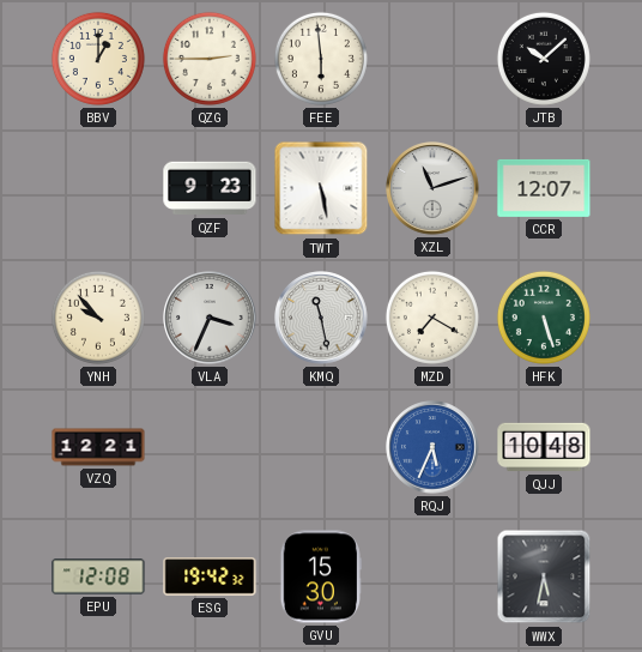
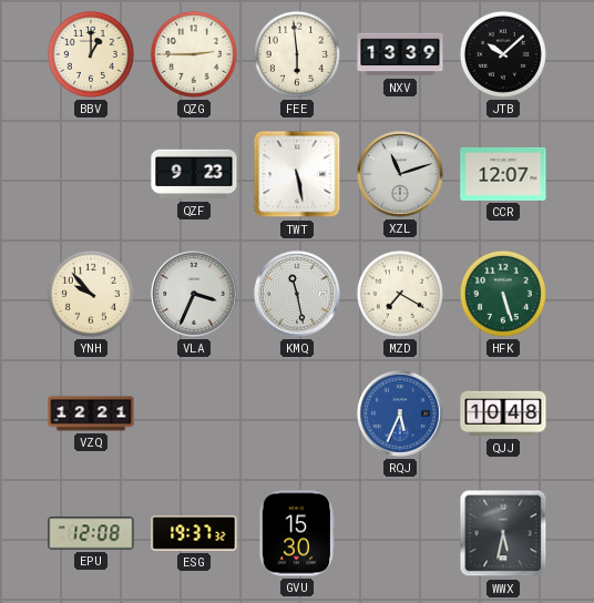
NXV: none -> 13:39 (400, 54)
ESG: 19:42 -> 19:37 (194, 534)
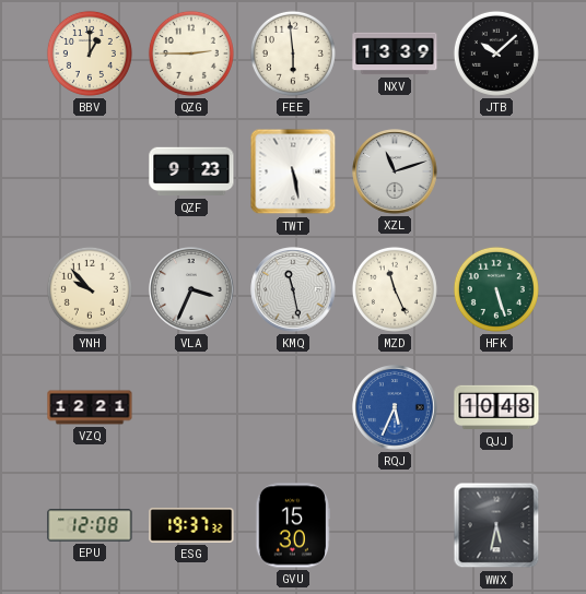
CCR: 12:07 -> none (503, 174)
MZD: 7:20 -> 11:26 (395, 289)
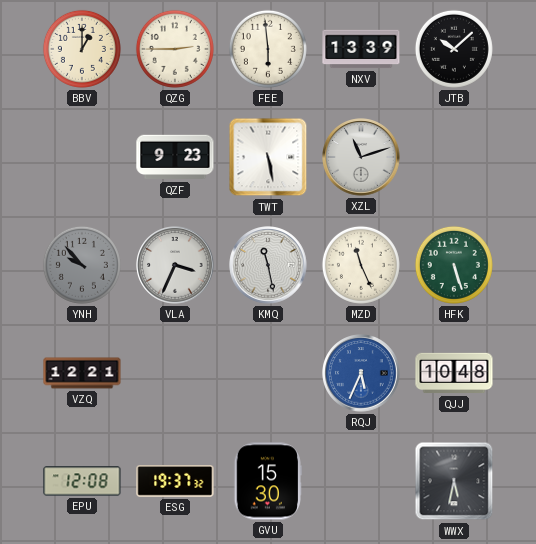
YNH dial: cream -> grey (82, 265)
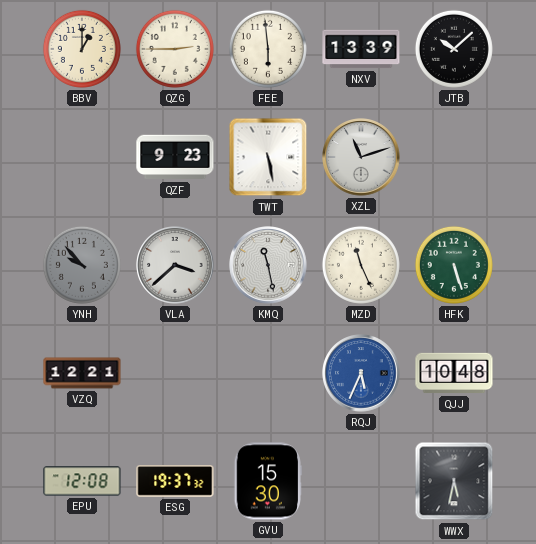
VLA: 3:34 -> 3:38 (175, 265)
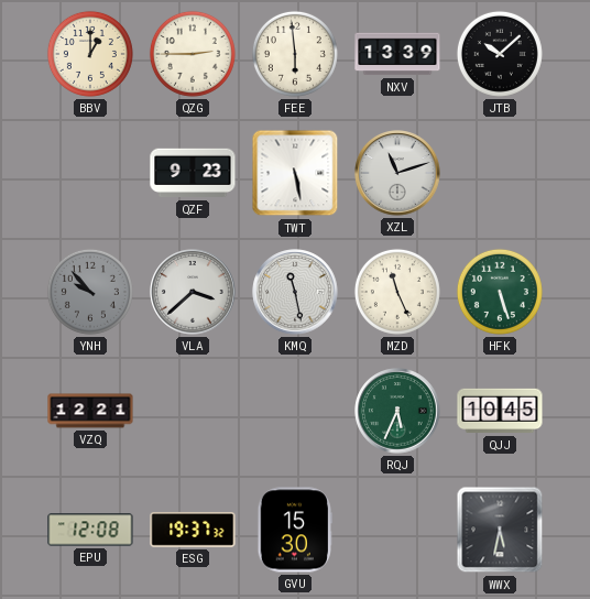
RQJ dial: blue -> green (397, 411)
QJJ: 10:48 -> 10:45 (500, 411)
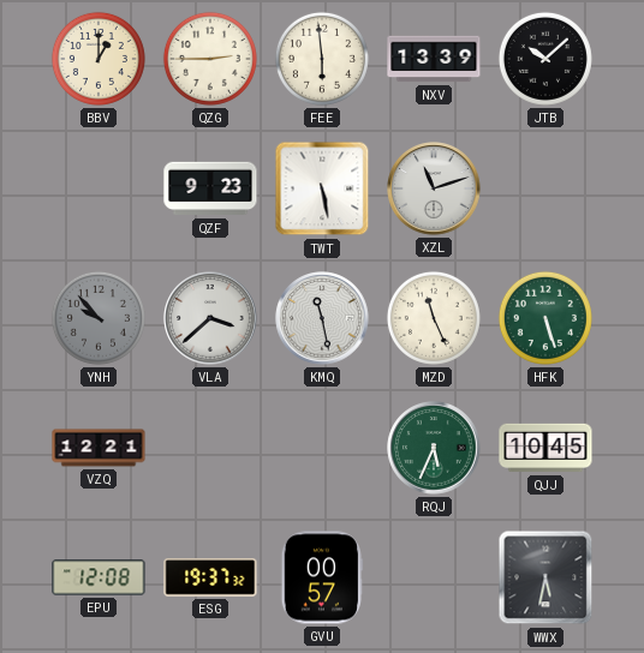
GVU: 15:30 -> 00:57 (322, 577)
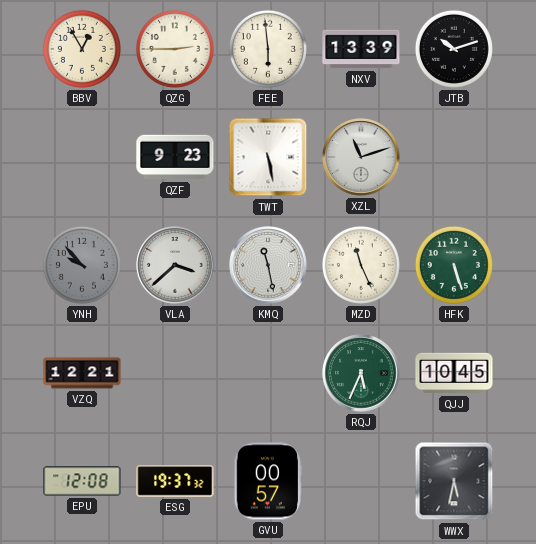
BBV: 1:00 -> 12:55 (82, 49)
JTB: 10:08 -> 10:12 (454, 49)
